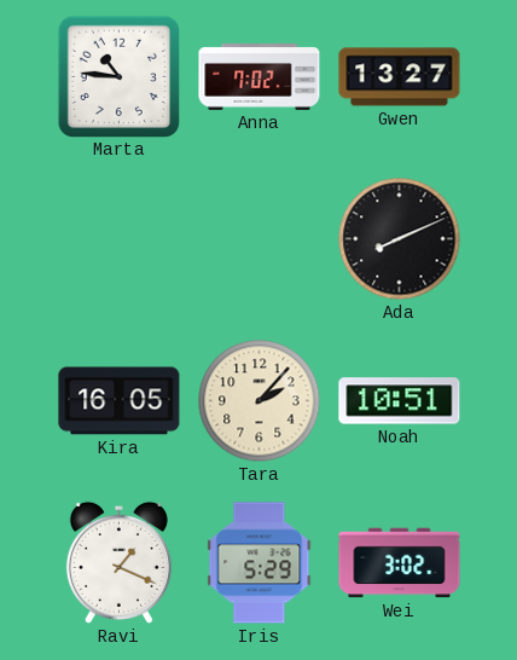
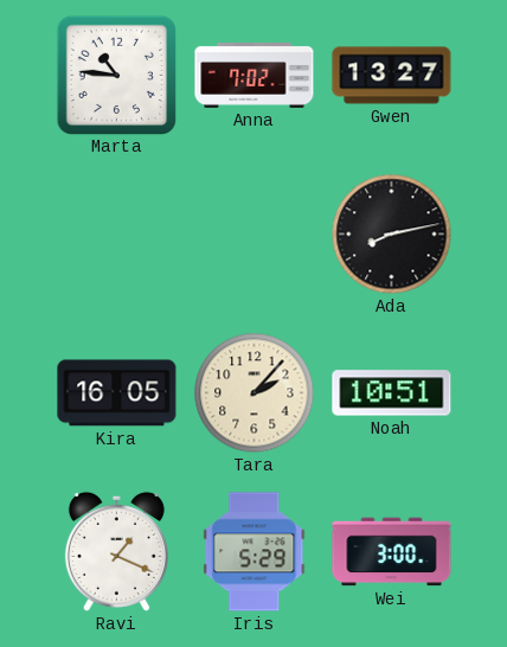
Ada: 8:11 -> 8:13 (392, 235)
Wei: 3:02 -> 3:00 (392, 552)
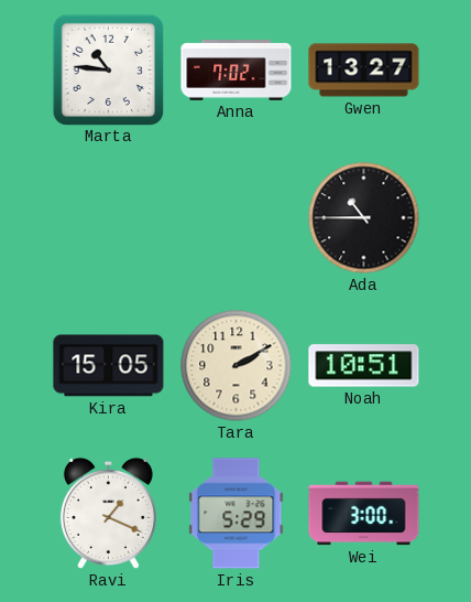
Ada: 8:13 -> 10:45 (364, 218)
Kira: 16:05 -> 15:05 (109, 366)
Tara: 2:07 -> 2:10 (237, 366)
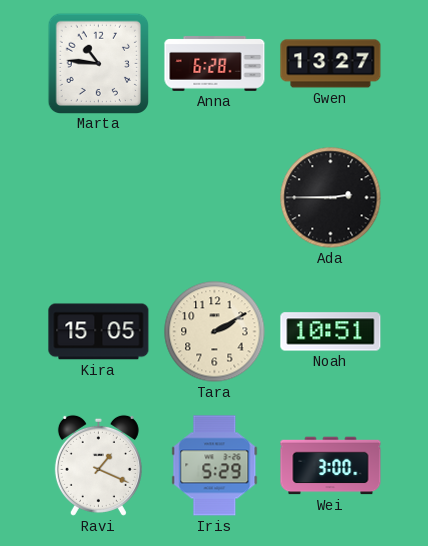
Anna: 7:02 -> 6:28 (215, 64)
Ada: 10:45 -> 2:45 (331, 198)
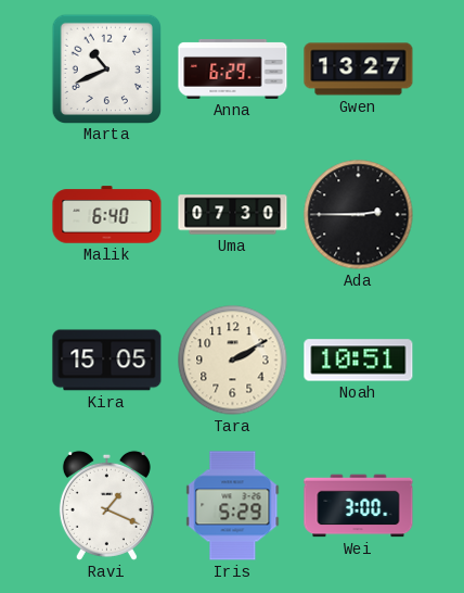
Marta: 10:46 -> 10:41 (106, 68)
Anna: 6:28 -> 6:29 (233, 70)
Malik: none -> 6:40 (107, 215)
Uma: none -> 07:30 (233, 215)
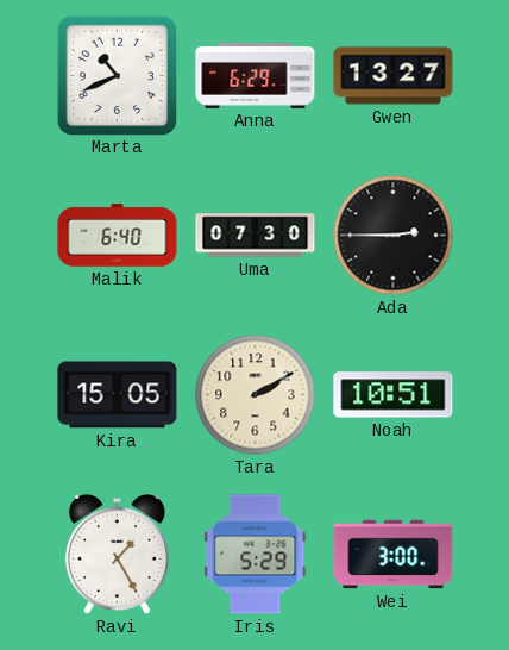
Ravi: 1:19 -> 1:25 (117, 554)
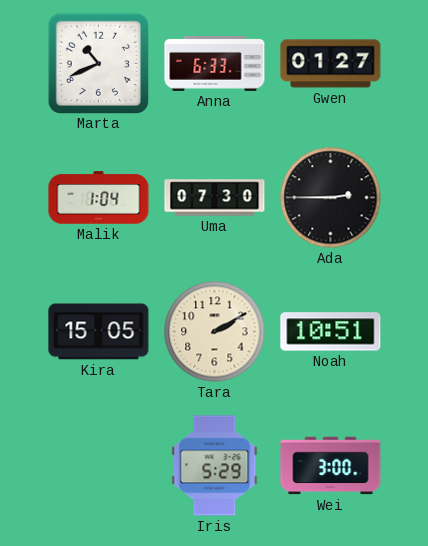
Anna: 6:29 -> 6:33 (215, 64)
Gwen: 13:27 -> 01:27 (331, 64)
Malik: 6:40 -> 1:04 (99, 198)
Ravi: 1:25 -> none (117, 554)
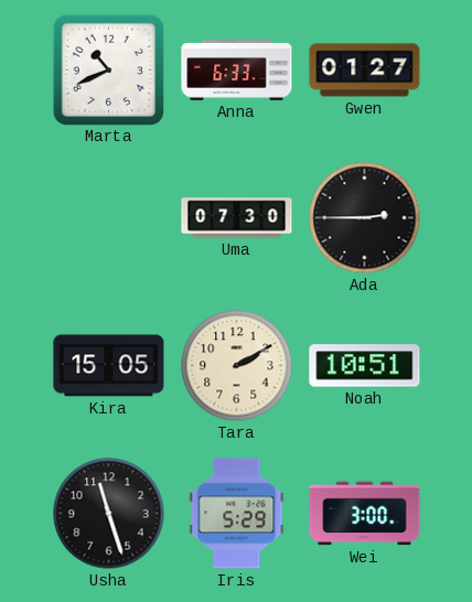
Malik: 1:04 -> none (99, 198)
Usha: none -> 11:27 (109, 514)
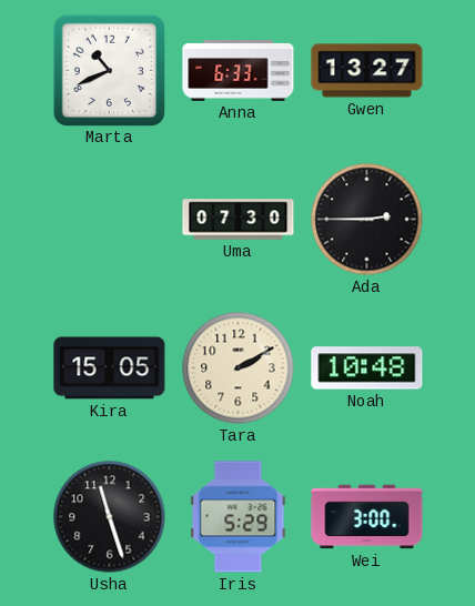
Gwen: 01:27 -> 13:27 (367, 71)
Noah: 10:51 -> 10:48 (367, 368)
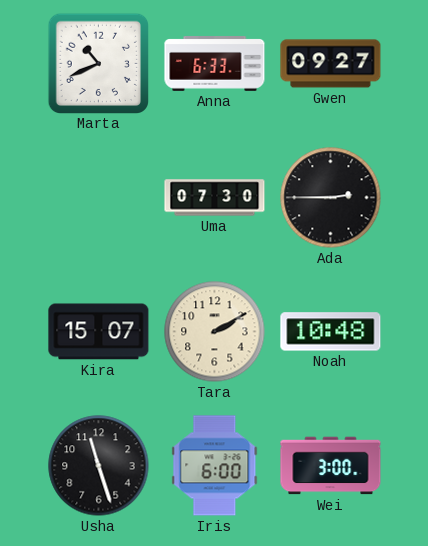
Gwen: 13:27 -> 09:27 (331, 64)
Kira: 15:05 -> 15:07 (99, 332)
Iris: 5:29 -> 6:00 (215, 466)
